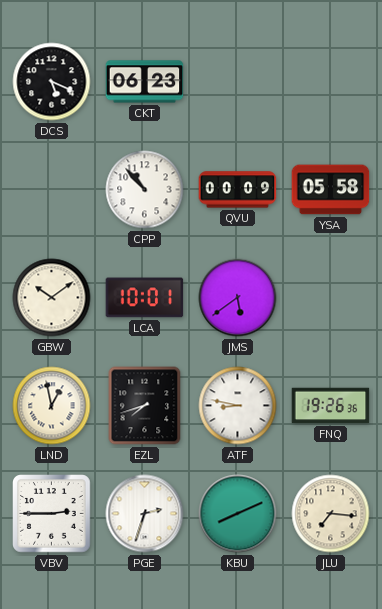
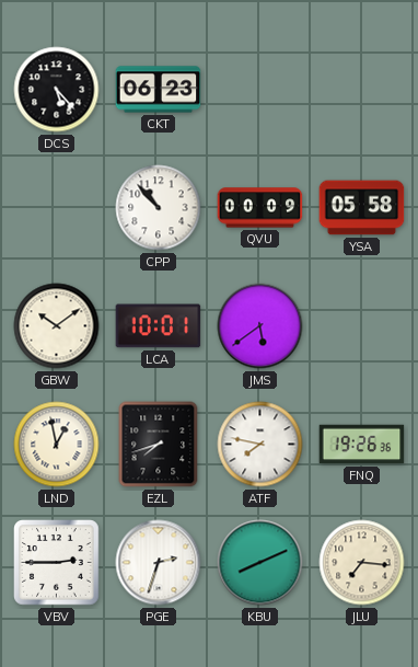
DCS: 5:19 -> 5:23 (57, 90)
ATF: 8:47 -> 7:47 (260, 445)
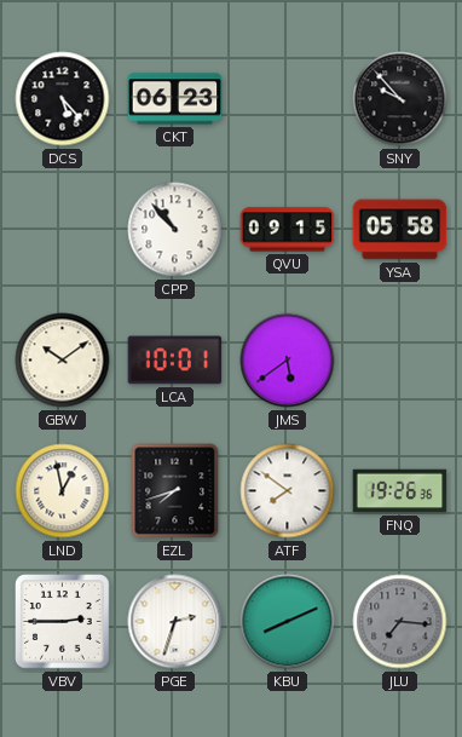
SNY: none -> 9:53 (400, 99)
QVU: 00:09 -> 09:15 (288, 230)
ATF: 7:47 -> 7:51 (288, 491)
JLU dial: cream -> grey (400, 622)
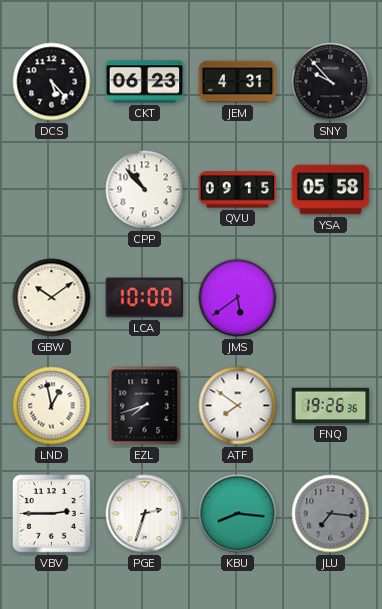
JEM: none -> 4:31 (238, 82)
LCA: 10:01 -> 10:00 (145, 298)
KBU: 8:11 -> 8:16 (238, 514)
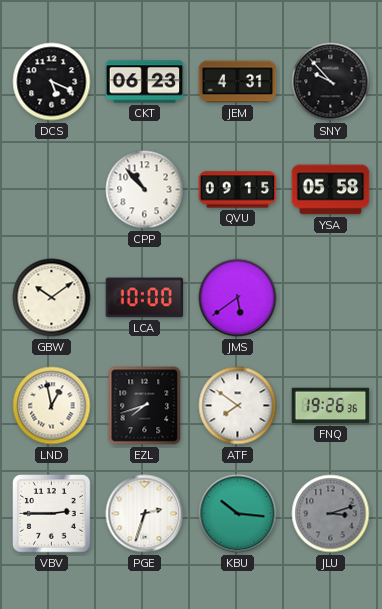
DCS: 5:23 -> 5:19 (52, 82)
KBU: 8:16 -> 10:16 (238, 514)
JLU: 7:16 -> 3:12 (331, 514)
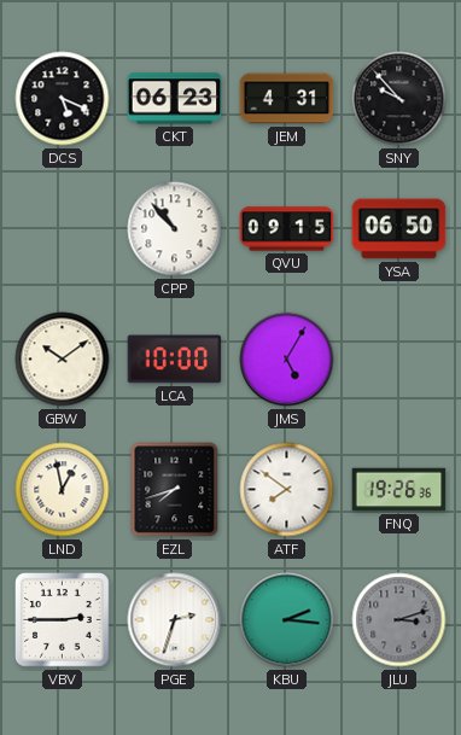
YSA: 05:58 -> 06:50 (399, 229)
JMS: 5:39 -> 5:05 (287, 360)
KBU: 10:16 -> 2:16 (287, 620)
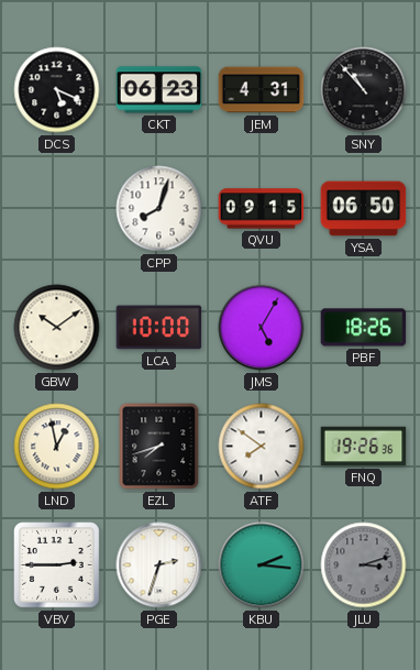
SNY: 9:53 -> 10:53 (364, 90)
CPP: 10:53 -> 8:03 (159, 209)
PBF: none -> 18:26 (364, 328)
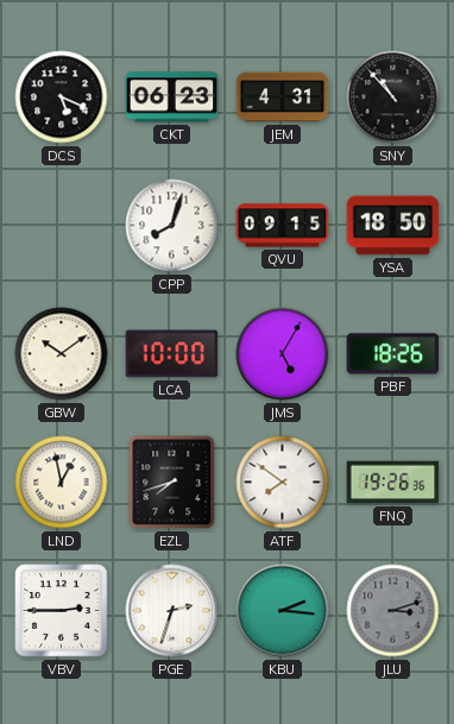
YSA: 06:50 -> 18:50 (393, 226)
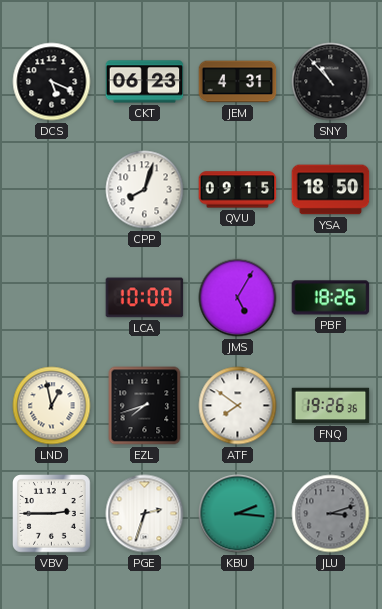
GBW: 10:09 -> none (62, 354)
